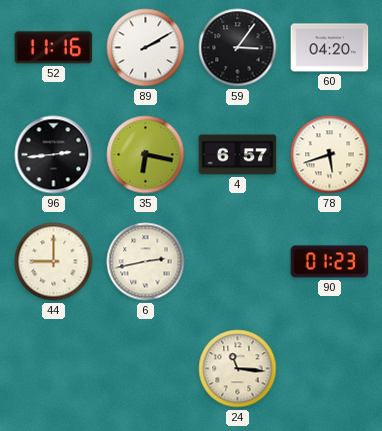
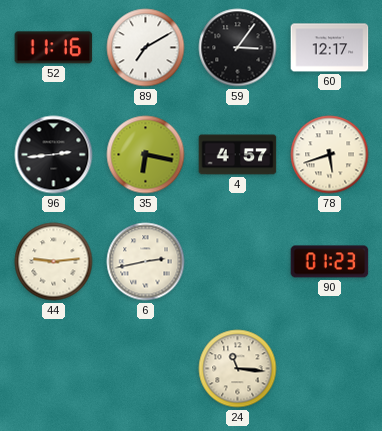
89: 2:10 -> 7:10 (146, 48)
60: 04:20 -> 12:17 (330, 48)
4: 6:57 -> 4:57 (238, 155)
44: 9:00 -> 9:14 (54, 262)
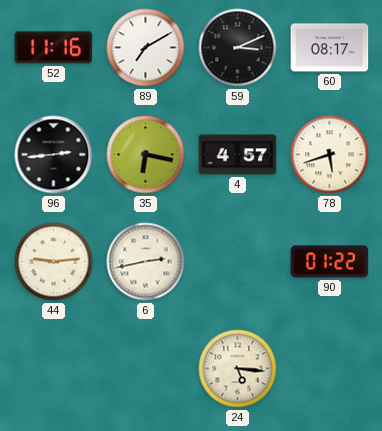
59: 3:06 -> 3:11 (238, 48)
60: 12:17 -> 08:17 (330, 48)
90: 01:23 -> 01:22 (330, 262)
24: 11:16 -> 5:16 (238, 369)
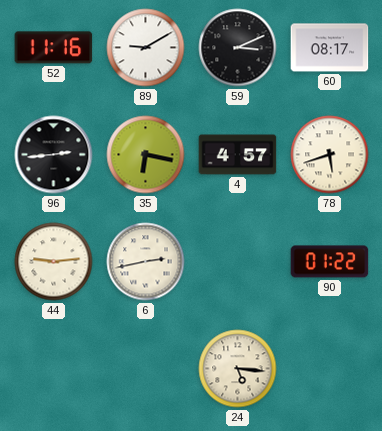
89: 7:10 -> 9:10 (146, 48)
